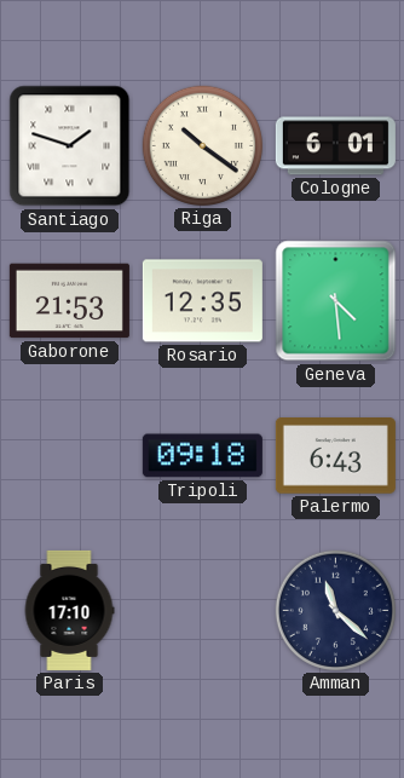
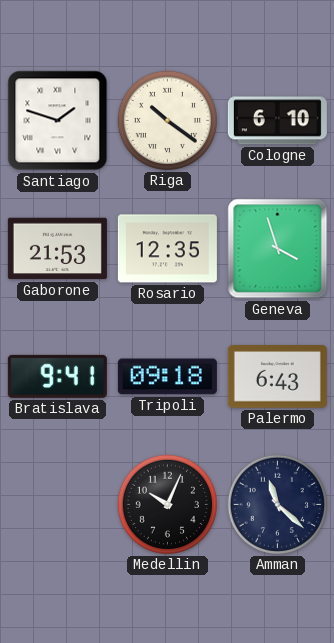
Cologne: 6:01 -> 6:10 (277, 121)
Geneva: 4:29 -> 3:57 (278, 249)
Bratislava: none -> 9:41 (57, 376)
Paris: 17:10 -> none (69, 610)
Medellin: none -> 10:04 (167, 504)
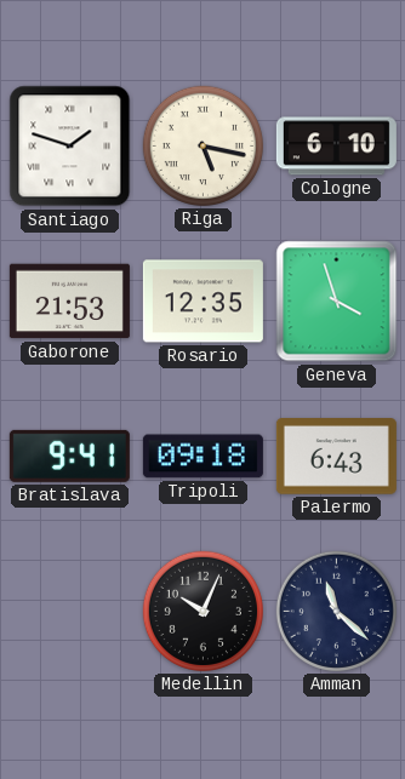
Riga: 10:21 -> 5:17 (202, 145)
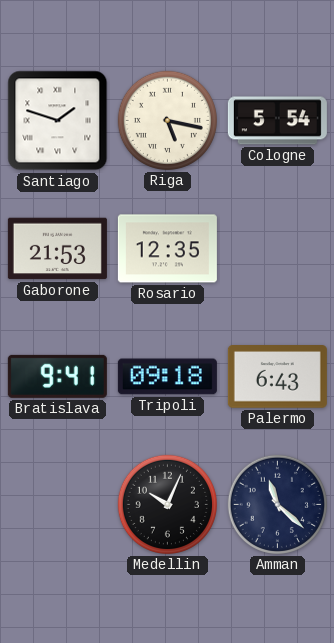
Cologne: 6:10 -> 5:54 (277, 121)
Geneva: 3:57 -> none (337, 302)
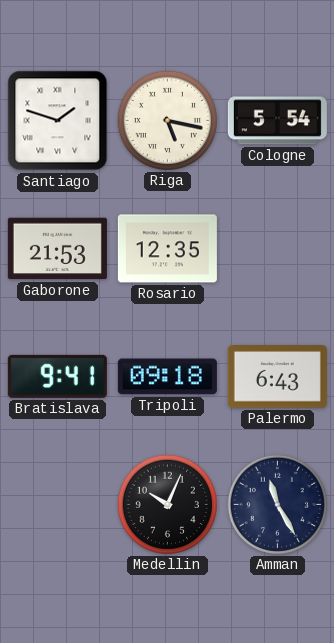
Amman: 11:22 -> 11:25 (277, 504)
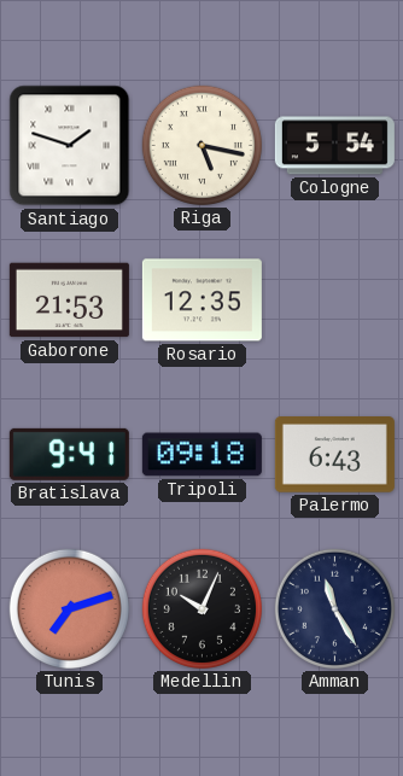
Tunis: none -> 7:12 (69, 608)
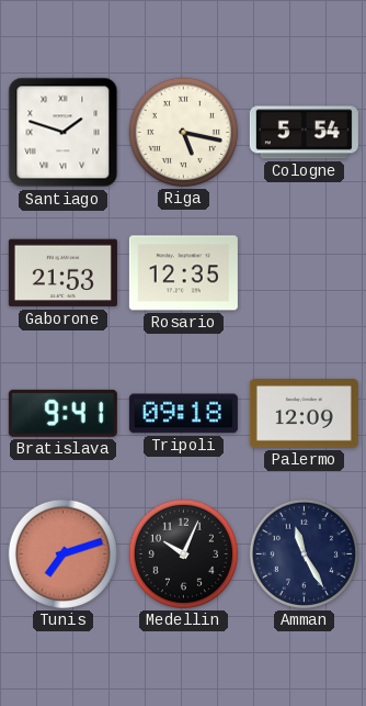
Palermo: 6:43 -> 12:09 (304, 414)
